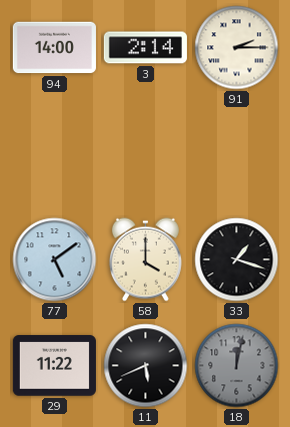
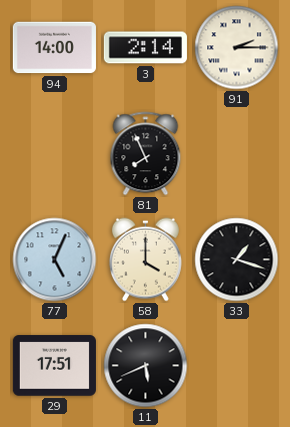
81: none -> 7:56 (146, 154)
77: 5:09 -> 5:04 (55, 260)
29: 11:22 -> 17:51 (54, 366)
18: 12:02 -> none (237, 366)
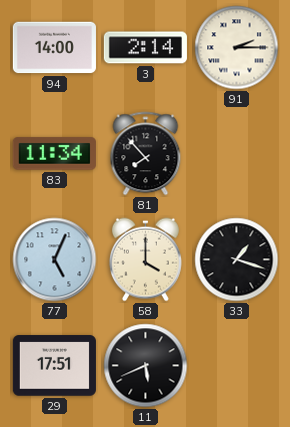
83: none -> 11:34 (54, 154)
81: 7:56 -> 7:53 (146, 154)
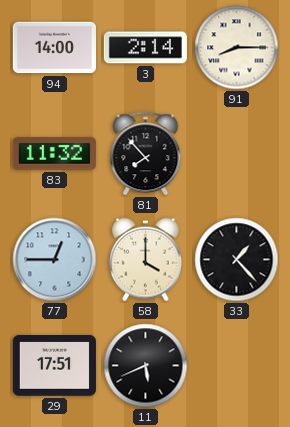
91: 2:15 -> 8:15 (237, 48)
83: 11:34 -> 11:32 (54, 154)
77: 5:04 -> 12:45 (55, 260)
33: 1:18 -> 1:23 (237, 260)
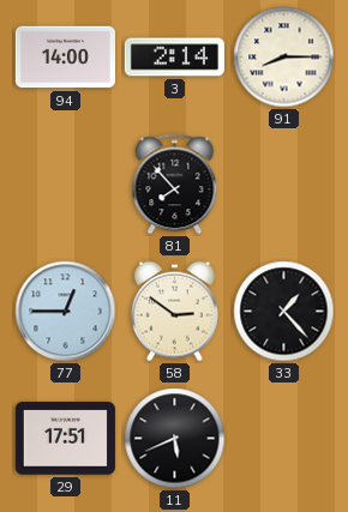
83: 11:32 -> none (54, 154)
58: 4:00 -> 2:51 (174, 312)
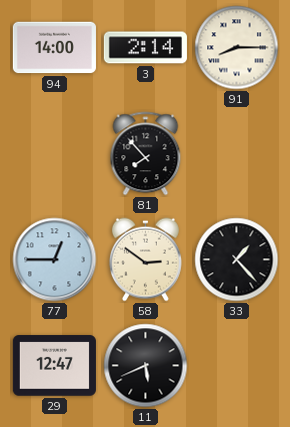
29: 17:51 -> 12:47 (54, 366)
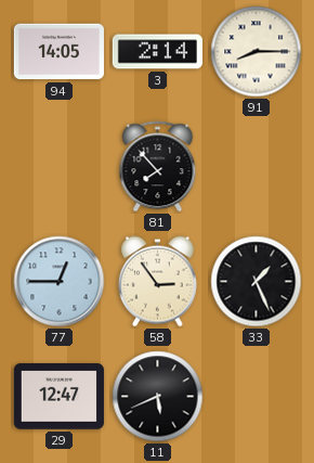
94: 14:00 -> 14:05 (58, 52)
58: 2:51 -> 2:54 (157, 282)
33: 1:23 -> 1:26 (257, 282)
